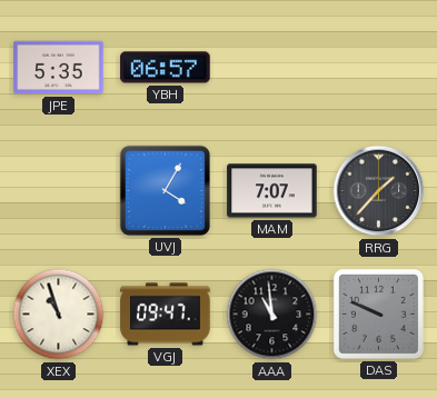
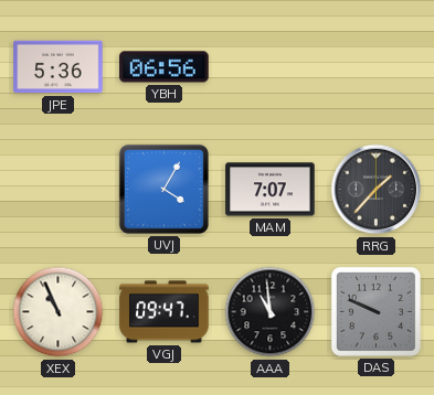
JPE: 5:35 -> 5:36 (59, 67)
YBH: 06:57 -> 06:56 (165, 67)
XEX: 10:57 -> 10:56 (59, 312)
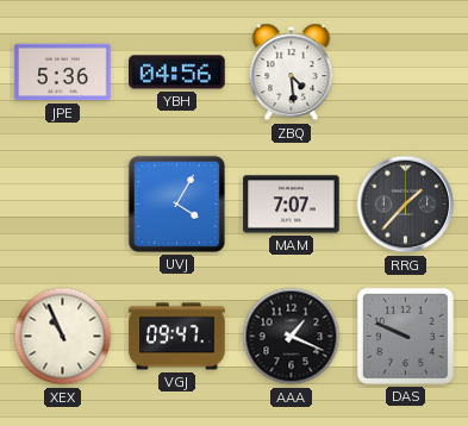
YBH: 06:56 -> 04:56 (177, 73)
ZBQ: none -> 4:29 (292, 73)
AAA: 10:59 -> 1:19 (292, 337)
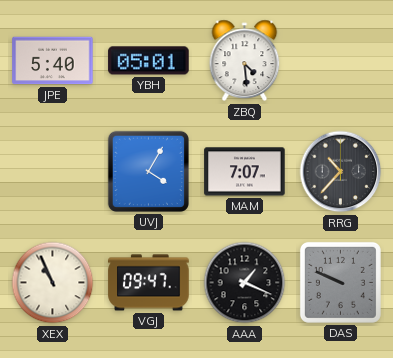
JPE: 5:36 -> 5:40 (53, 61)
YBH: 04:56 -> 05:01 (149, 61)
RRG: 1:37 -> 10:37 (341, 172)
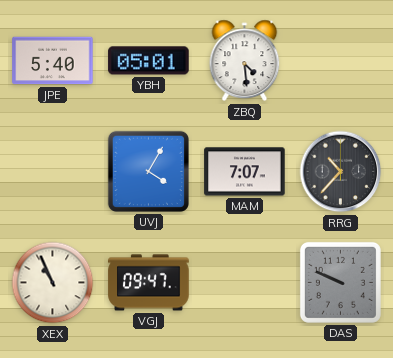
AAA: 1:19 -> none (245, 283)
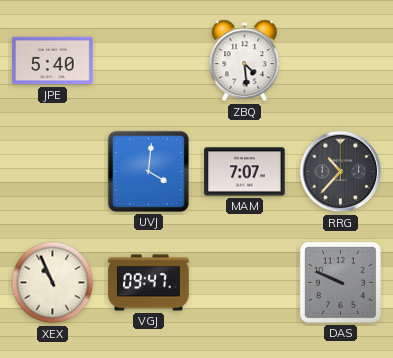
YBH: 05:01 -> none (149, 61)
UVJ: 4:05 -> 4:01 (148, 171)
